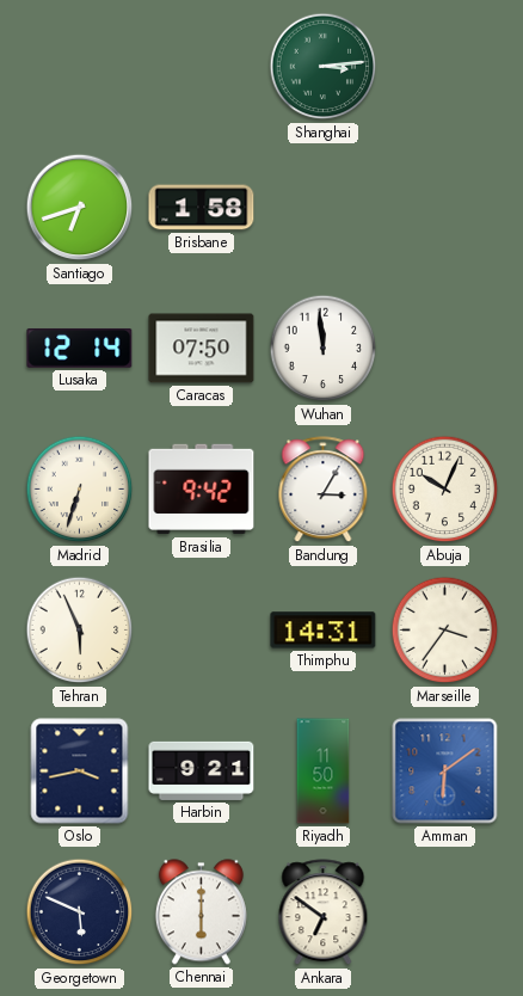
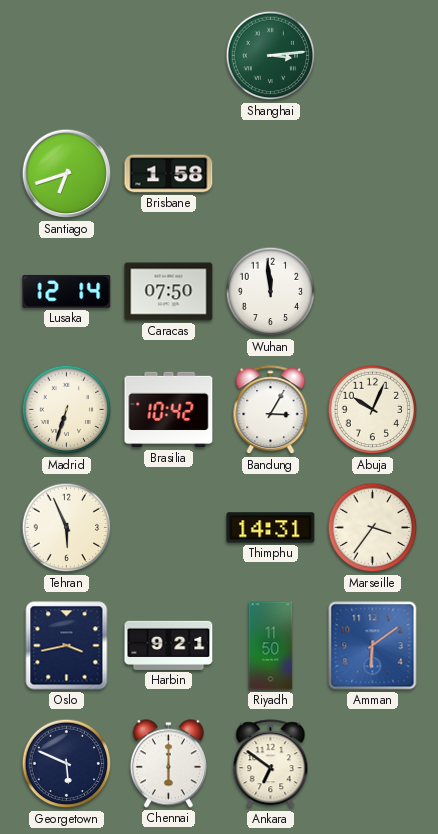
Brasilia: 9:42 -> 10:42 (169, 410)
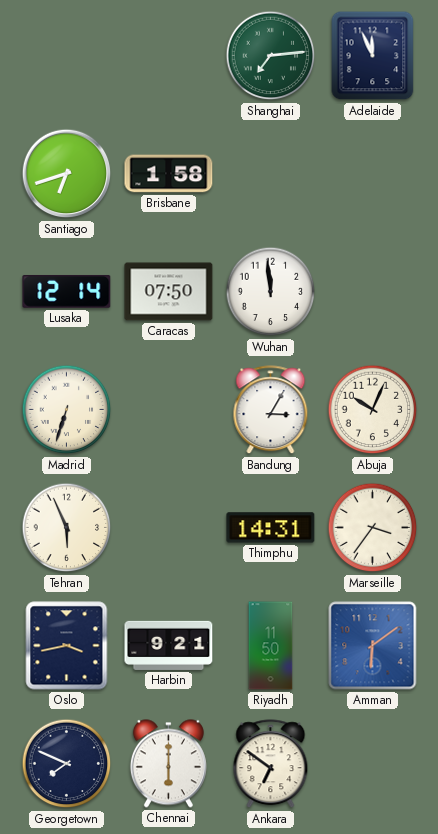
Shanghai: 3:14 -> 7:14 (271, 56)
Adelaide: none -> 11:56 (373, 56)
Brasilia: 10:42 -> none (169, 410)
Georgetown: 5:49 -> 7:49 (67, 764)
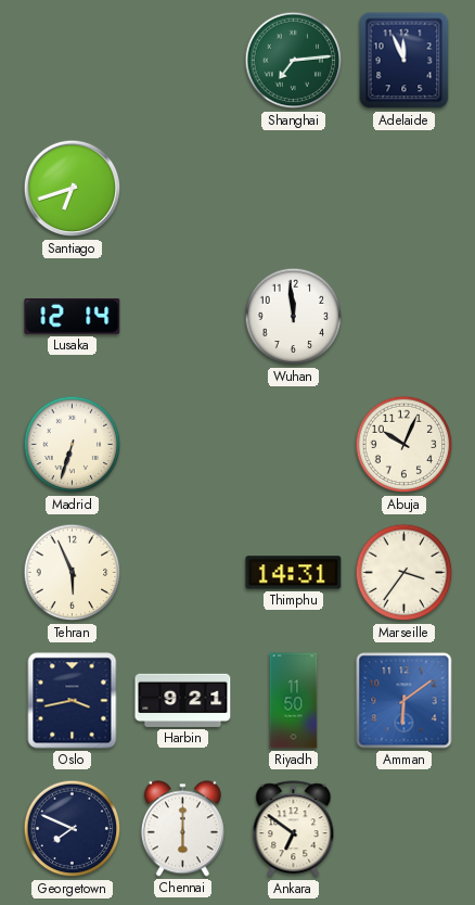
Brisbane: 1:58 -> none (169, 174)
Caracas: 07:50 -> none (169, 292)
Bandung: 3:05 -> none (271, 410)
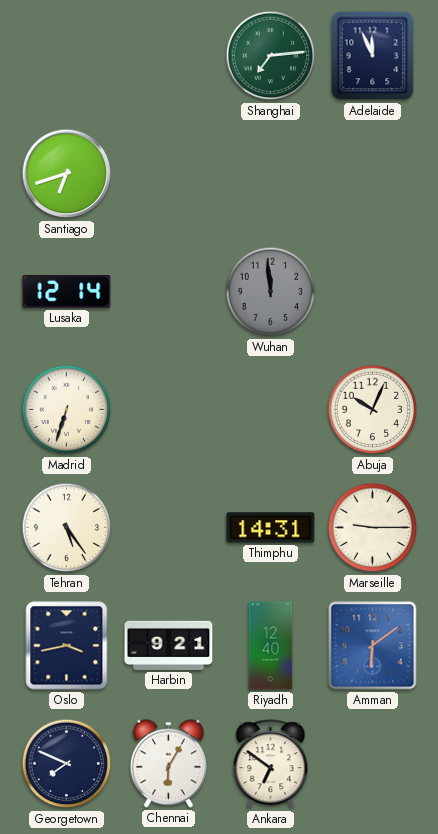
Wuhan dial: white -> grey (271, 292)
Tehran: 5:56 -> 5:24 (67, 528)
Marseille: 3:36 -> 9:15 (373, 528)
Riyadh: 11:50 -> 12:40 (271, 646)
Chennai: 6:00 -> 6:05 (168, 764)
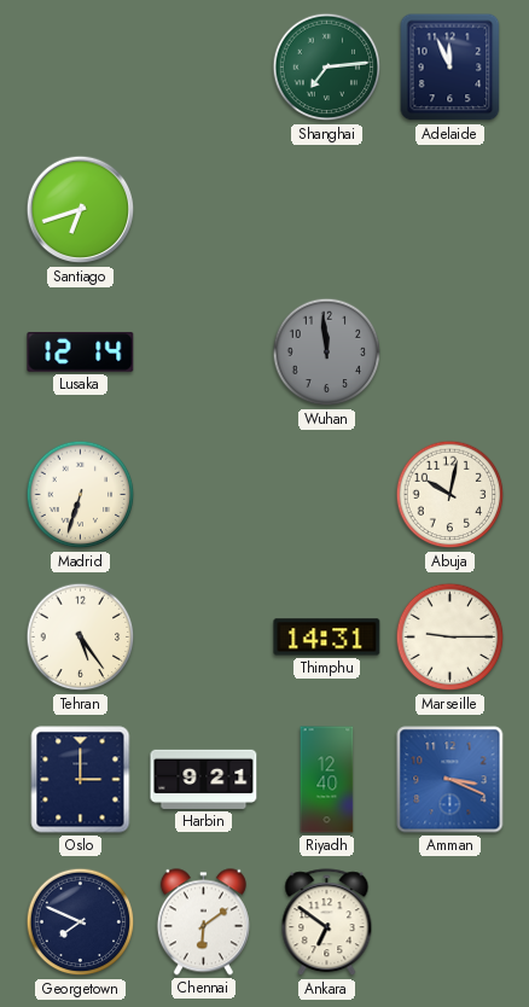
Abuja: 10:04 -> 10:02 (450, 495)
Oslo: 3:43 -> 3:00 (81, 780)
Amman: 6:09 -> 3:19 (450, 780)
Chennai: 6:05 -> 6:09 (203, 922)
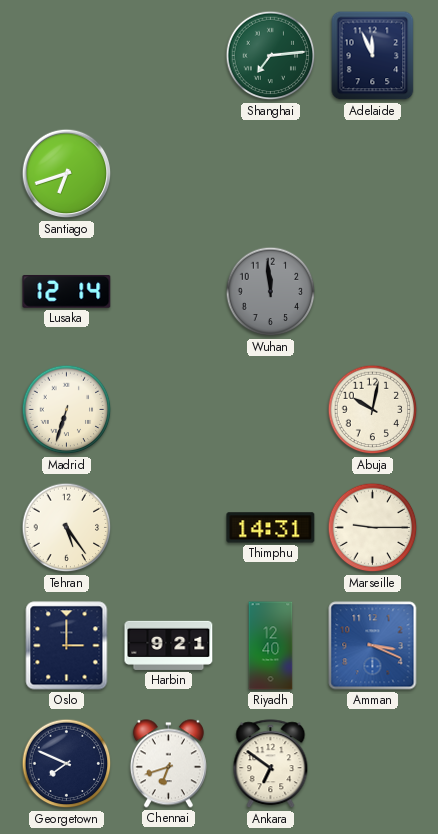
Chennai: 6:09 -> 6:42 (168, 764)
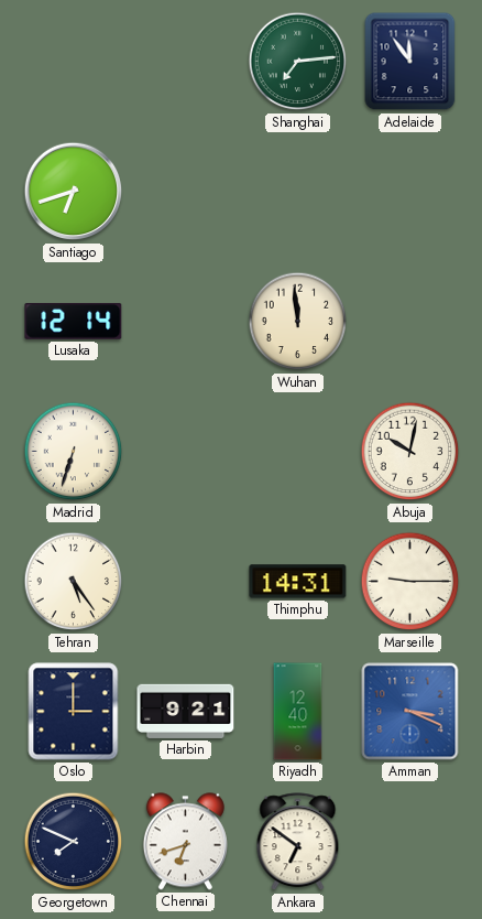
Adelaide: 11:56 -> 11:54 (410, 62)
Wuhan dial: grey -> cream (298, 322)
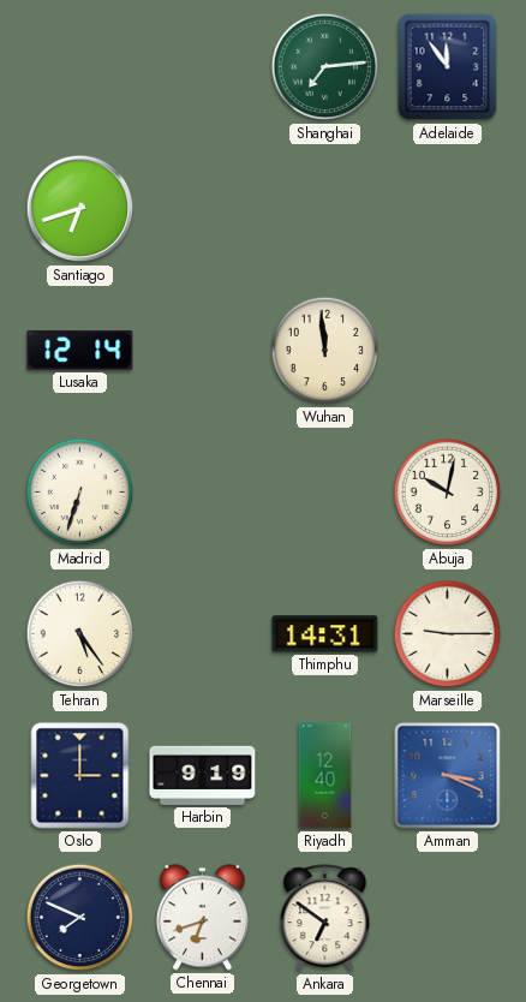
Harbin: 9:21 -> 9:19 (203, 775)
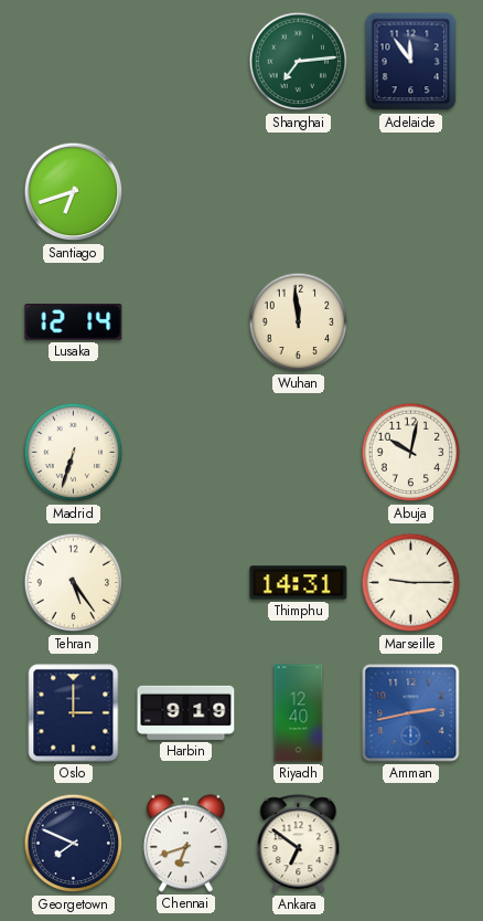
Amman: 3:19 -> 2:43 (411, 713)
